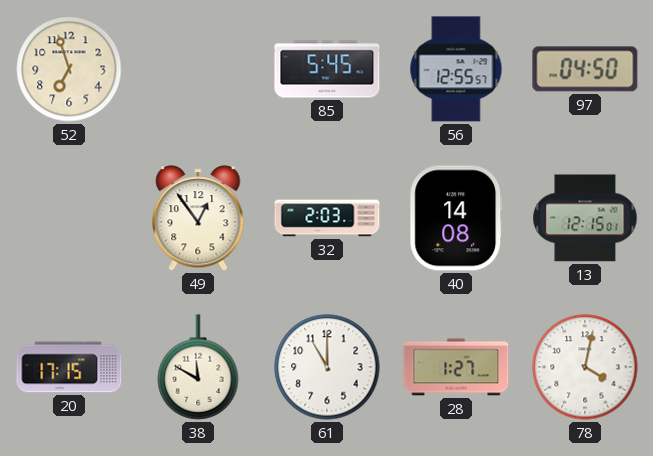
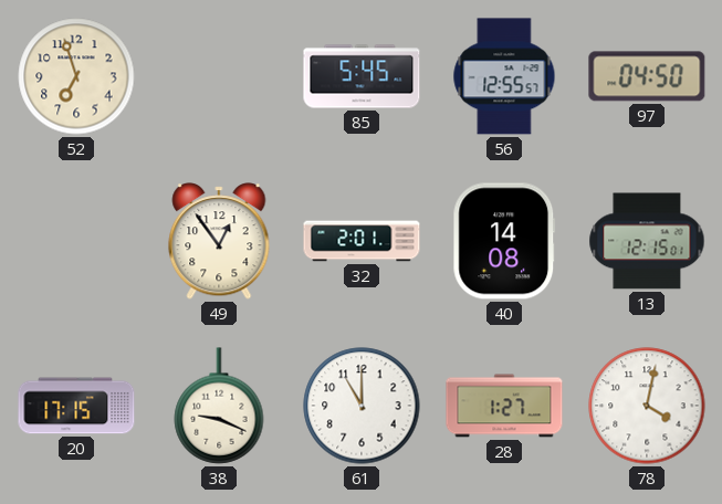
32: 2:03 -> 2:01 (362, 241)
38: 11:50 -> 9:19 (219, 406)
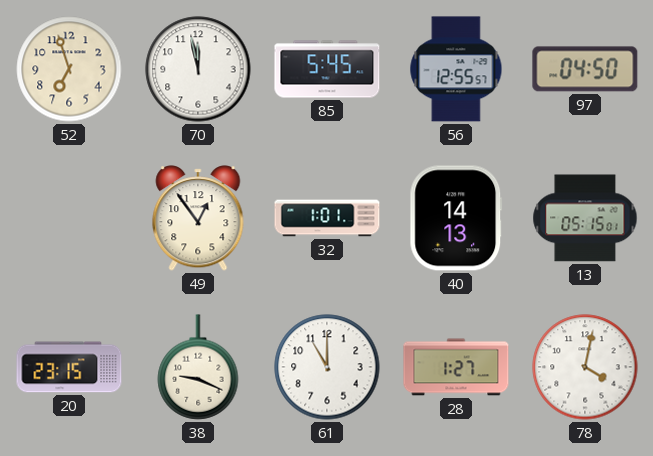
70: none -> 11:58 (198, 69)
32: 2:01 -> 1:01 (327, 218)
40: 14:08 -> 14:13 (456, 218)
13: 12:15 -> 05:15 (585, 218)
20: 17:15 -> 23:15 (69, 367)
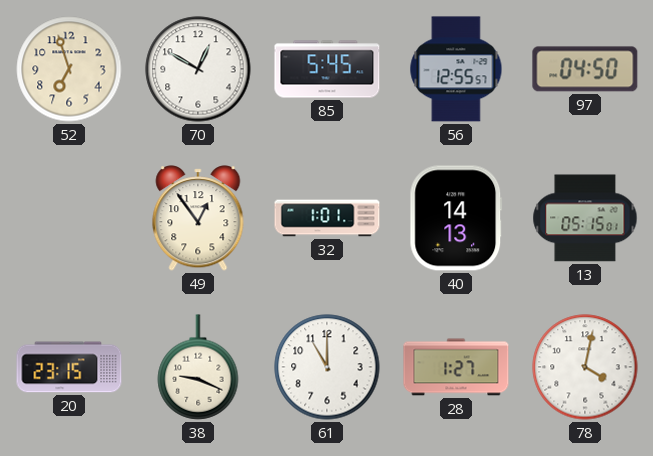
70: 11:58 -> 12:50 (198, 69)
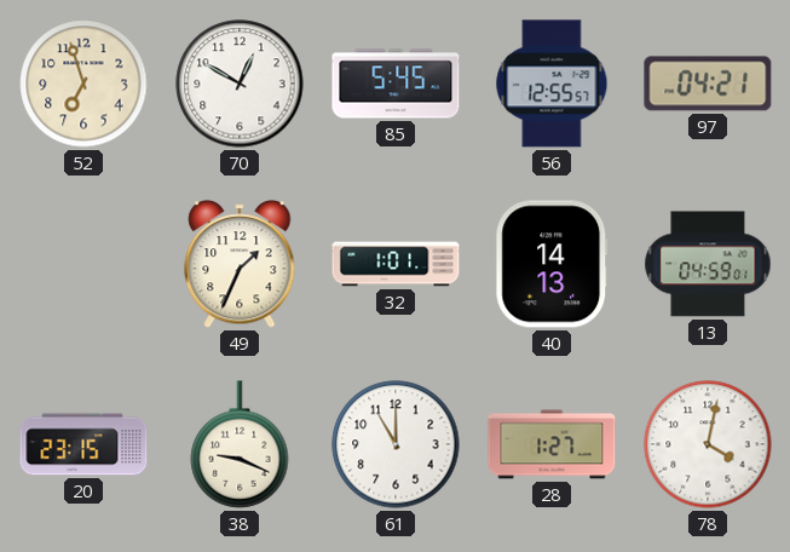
97: 04:50 -> 04:21 (708, 84)
49: 12:54 -> 1:34 (240, 264)
13: 05:15 -> 04:59 (708, 264)
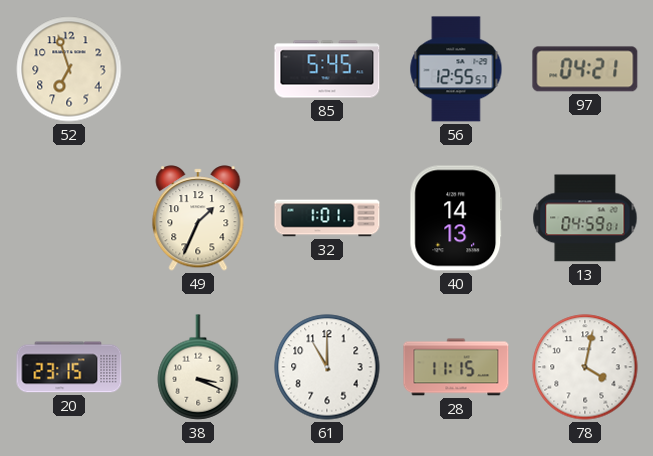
70: 12:50 -> none (240, 84)
38: 9:19 -> 3:19 (198, 367)
28: 1:27 -> 11:15 (456, 367)
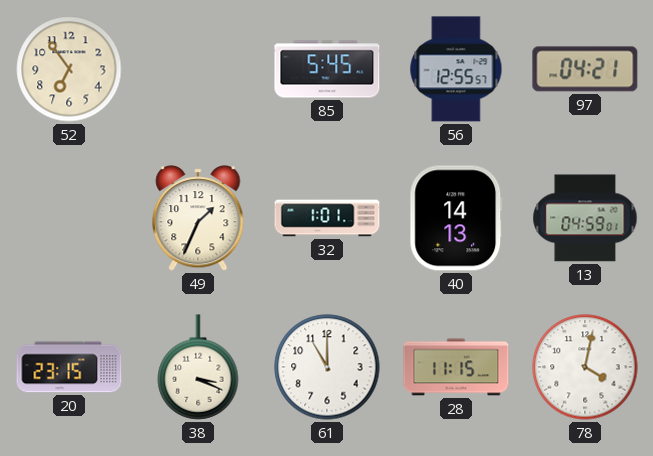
52: 6:57 -> 6:54 (69, 69)
